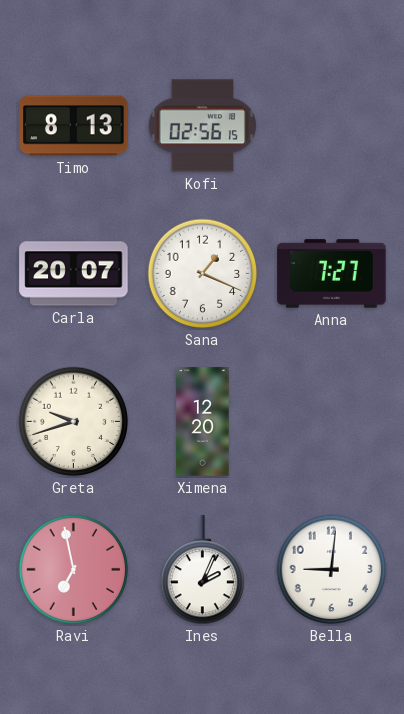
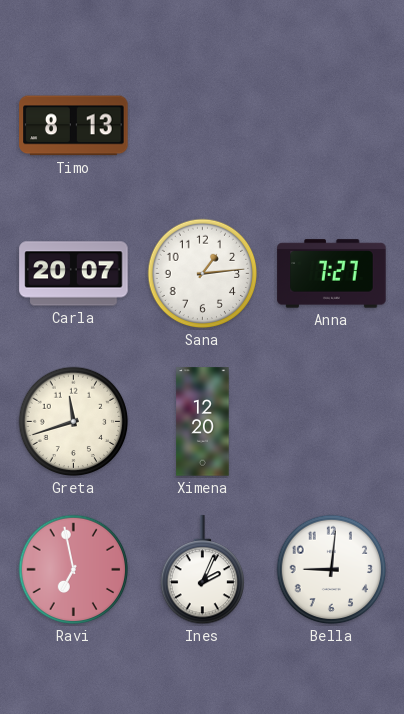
Kofi: 02:56 -> none (202, 126)
Sana: 1:19 -> 1:14 (203, 274)
Greta: 9:42 -> 11:42 (74, 422)
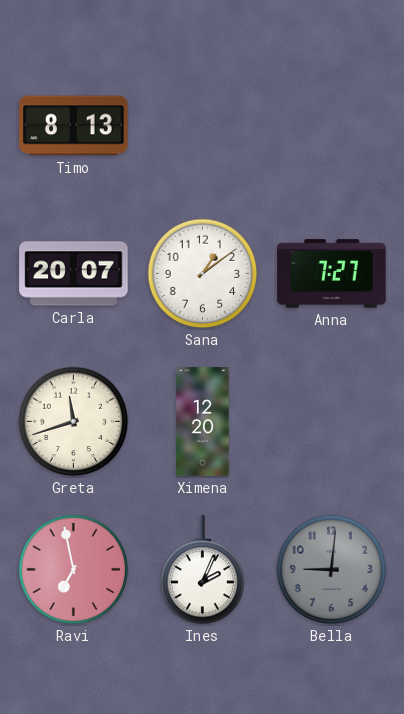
Sana: 1:14 -> 1:09 (203, 274)
Bella dial: white -> grey (332, 570)
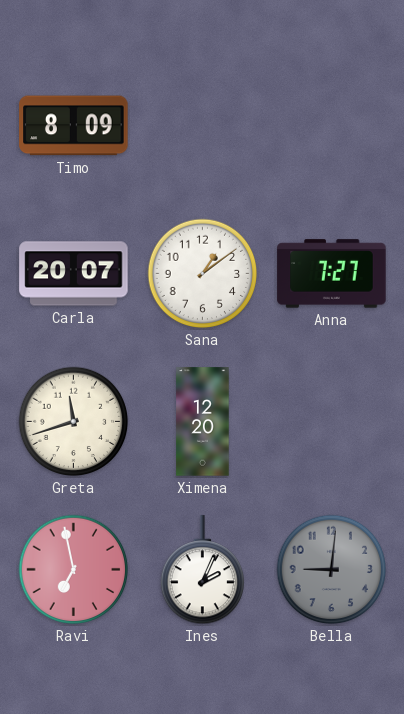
Timo: 8:13 -> 8:09 (74, 126)
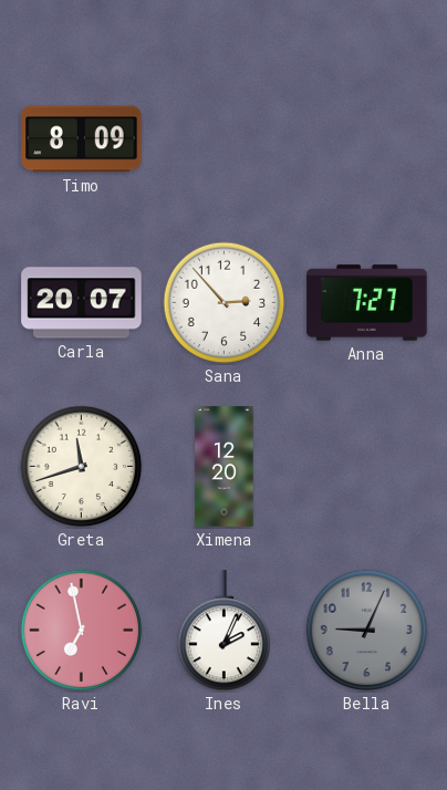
Sana: 1:09 -> 2:53 (225, 303)
Bella: 9:01 -> 9:04 (367, 631)
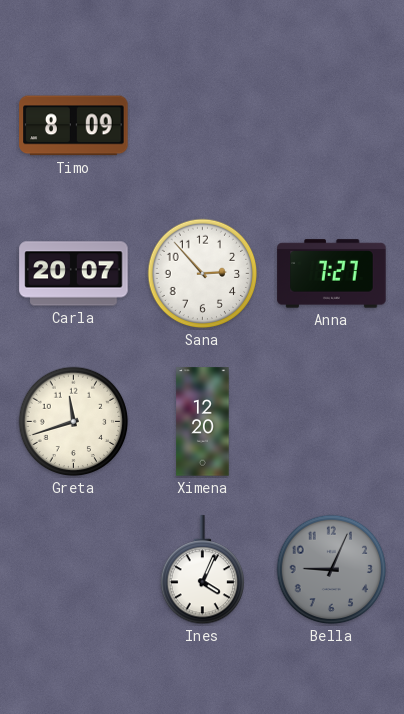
Ravi: 6:58 -> none (82, 631)
Ines: 2:04 -> 4:04 (203, 570)
